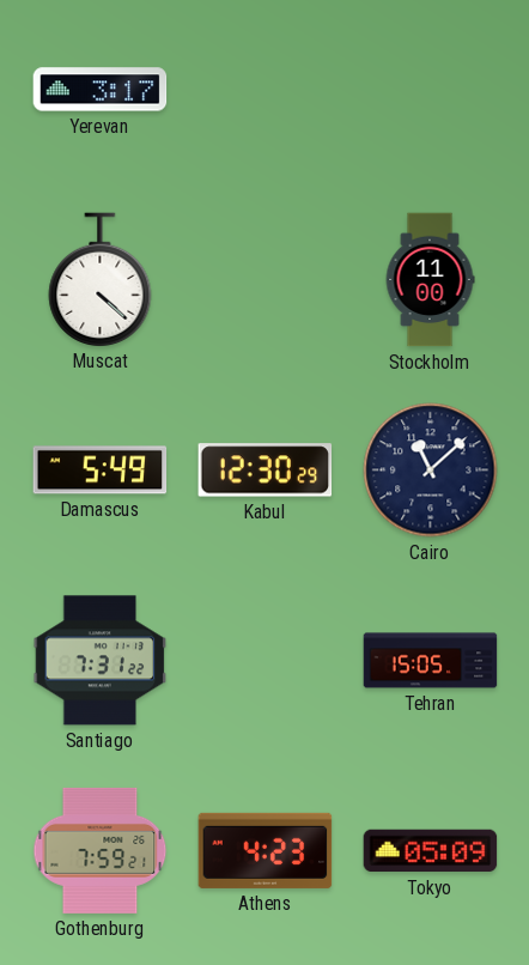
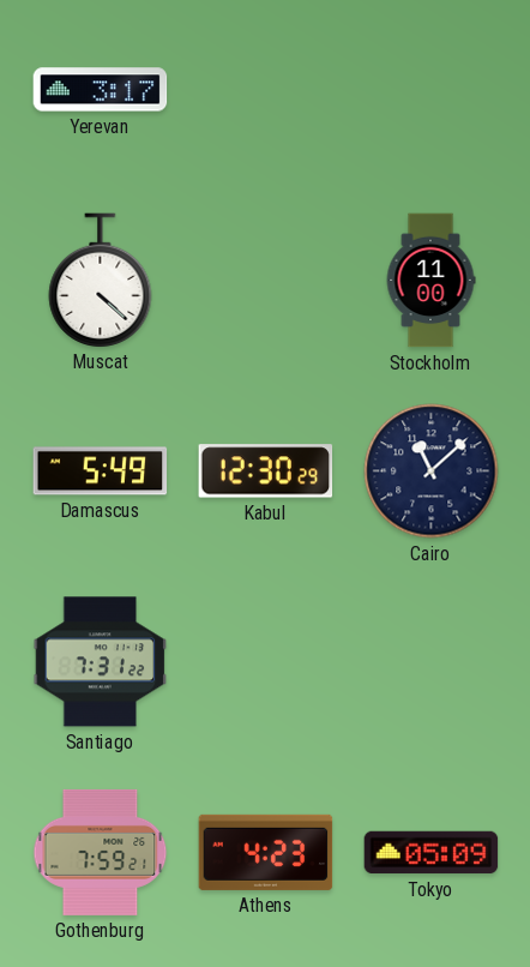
Tehran: 15:05 -> none (431, 661)
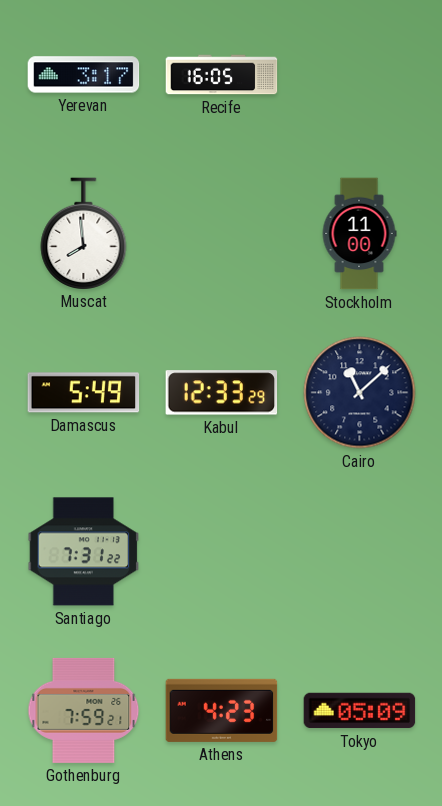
Recife: none -> 16:05 (222, 75)
Muscat: 4:22 -> 7:59 (84, 233)
Kabul: 12:30 -> 12:33 (222, 393)
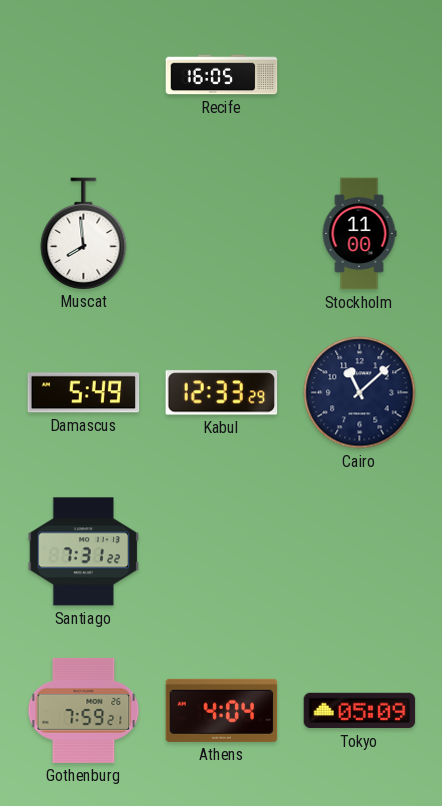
Yerevan: 3:17 -> none (84, 75)
Athens: 4:23 -> 4:04 (222, 710)
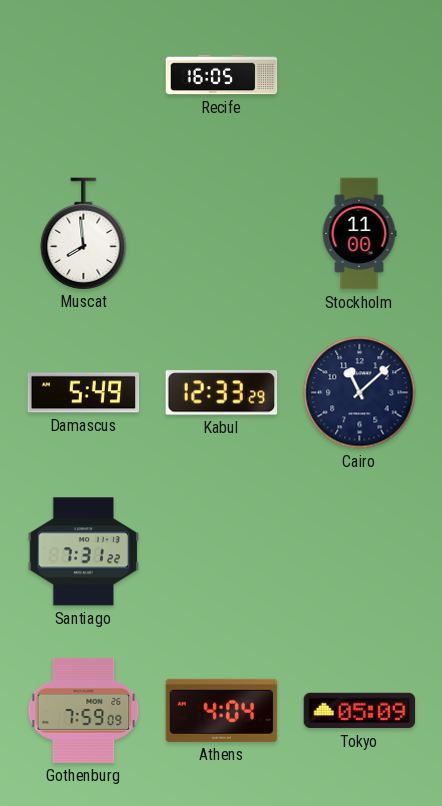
Gothenburg: 7:59:21 -> 7:59:09 (84, 710)
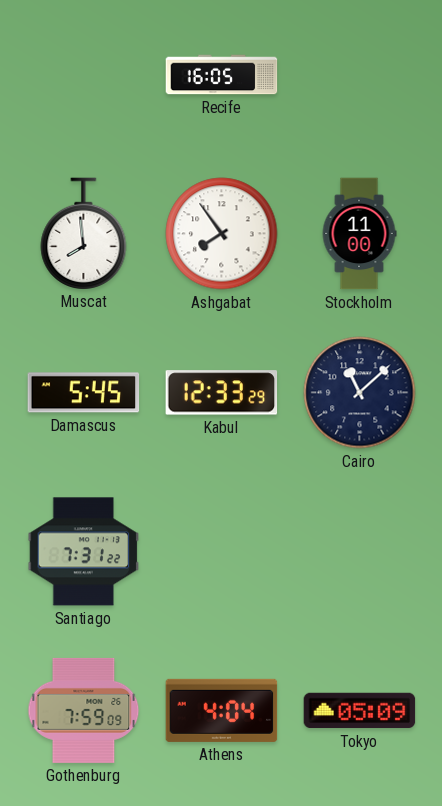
Ashgabat: none -> 7:54 (222, 234)
Damascus: 5:49 -> 5:45 (84, 393)
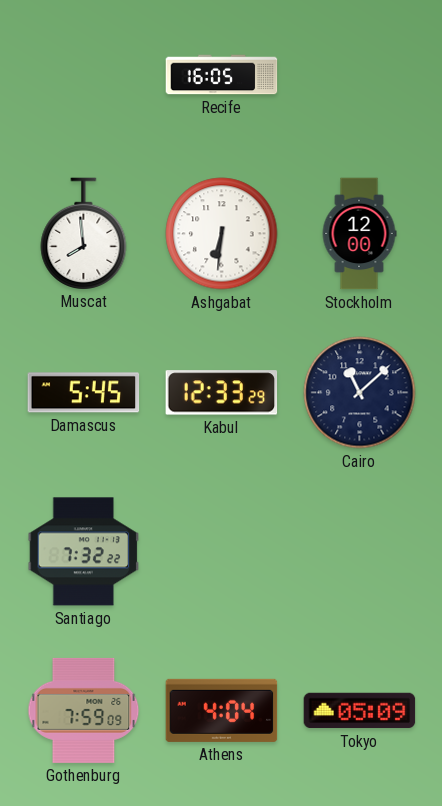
Ashgabat: 7:54 -> 6:31 (222, 234)
Stockholm: 11:00 -> 12:00 (359, 234)
Santiago: 7:31 -> 7:32 (84, 552)
